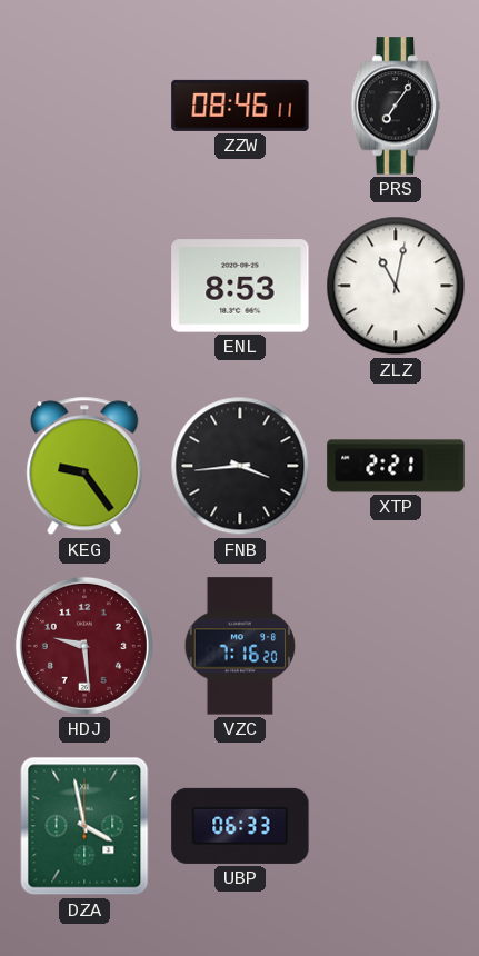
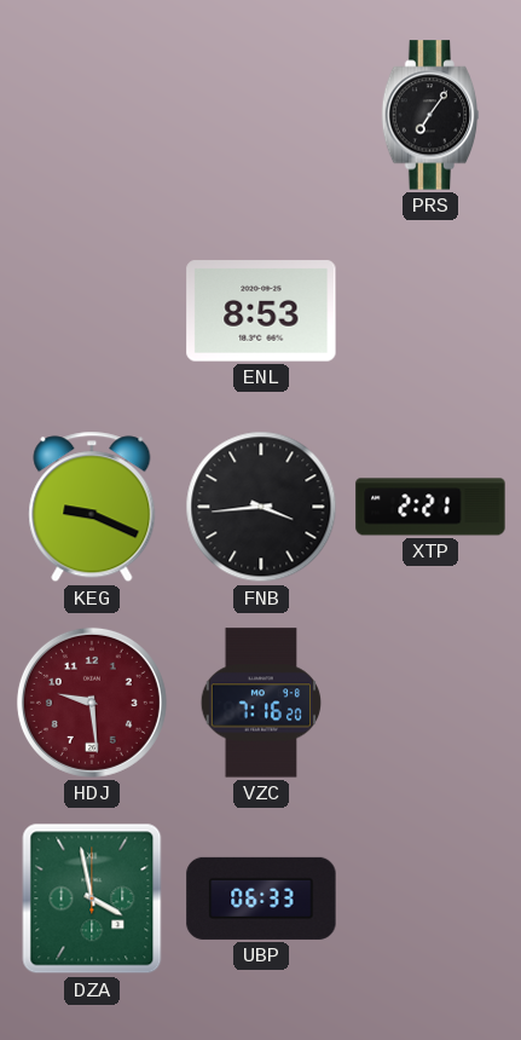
ZZW: 08:46 -> none (240, 106)
ZLZ: 11:02 -> none (396, 286)
KEG: 9:24 -> 9:19 (92, 507)
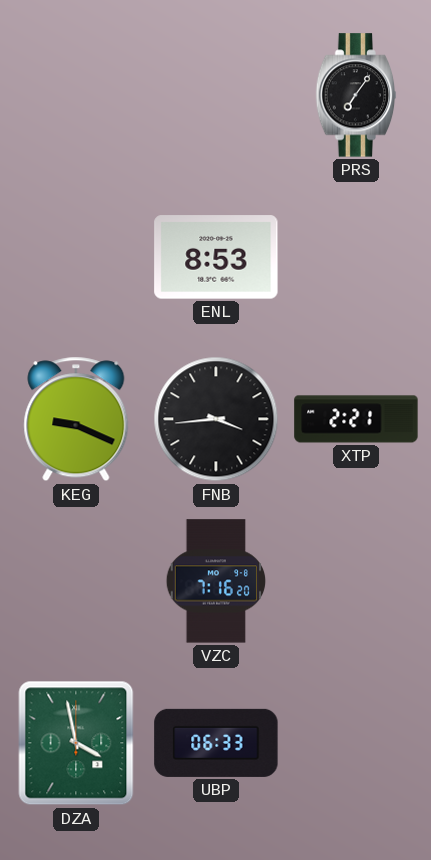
HDJ: 9:29 -> none (92, 703)
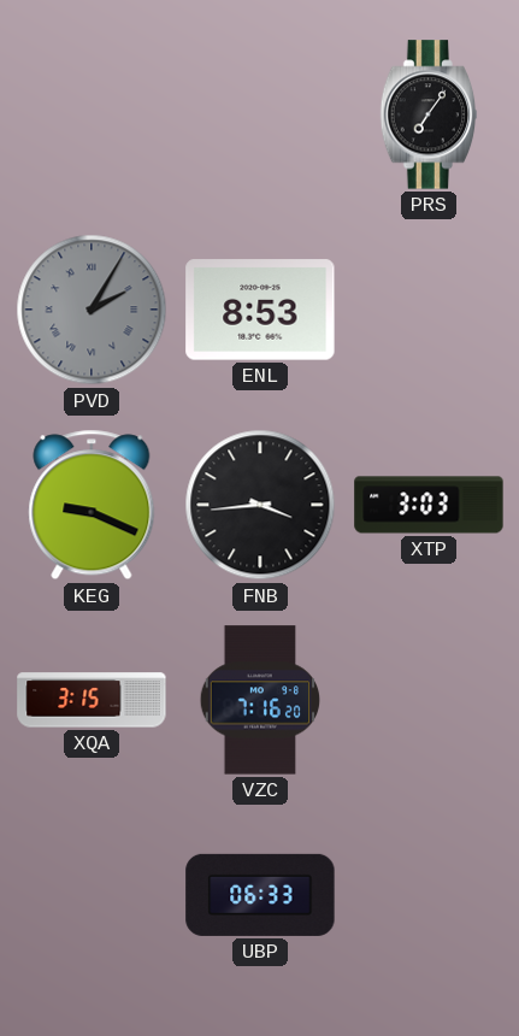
PVD: none -> 2:05 (92, 310)
XTP: 2:21 -> 3:03 (429, 505)
XQA: none -> 3:15 (92, 700)
DZA: 3:58 -> none (76, 743)
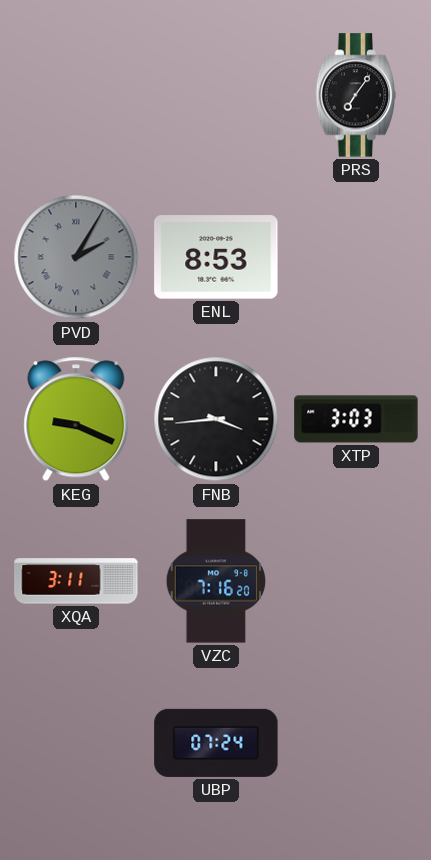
XQA: 3:15 -> 3:11 (76, 581)
UBP: 06:33 -> 07:24 (216, 743)
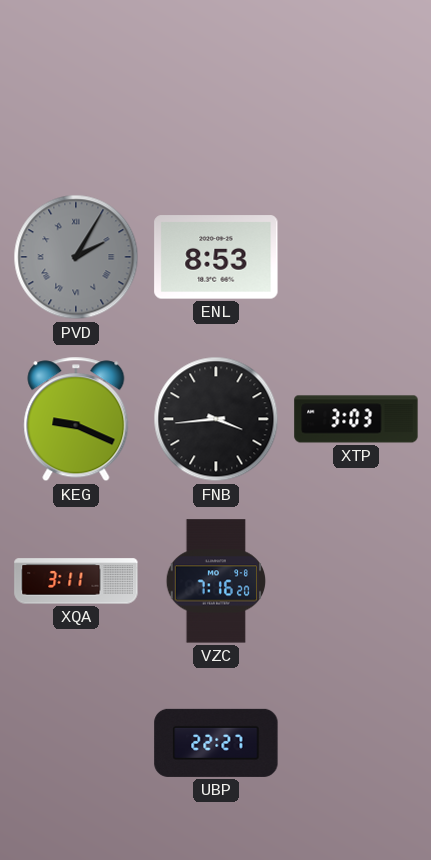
PRS: 7:06 -> none (356, 95)
UBP: 07:24 -> 22:27 (216, 743)
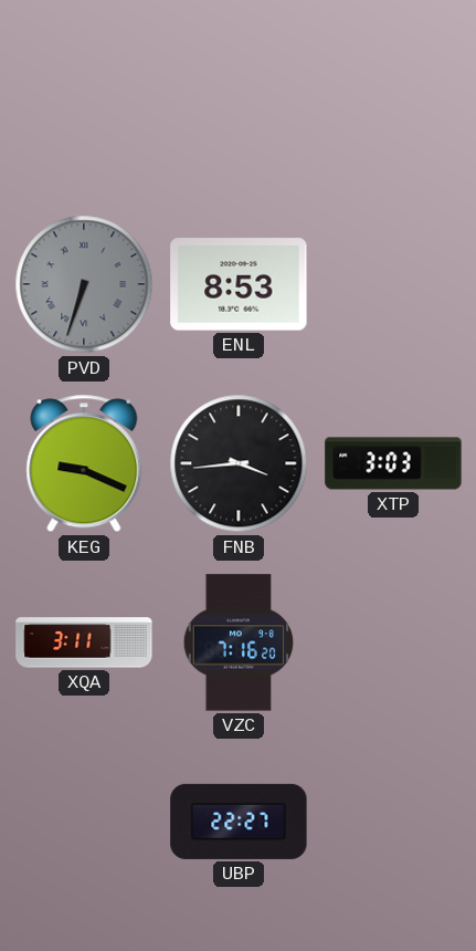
PVD: 2:05 -> 6:33 (84, 284)
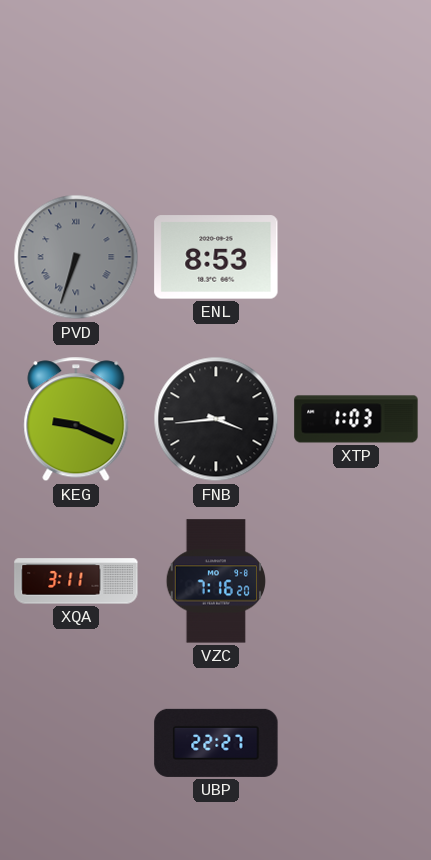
XTP: 3:03 -> 1:03 (356, 419)
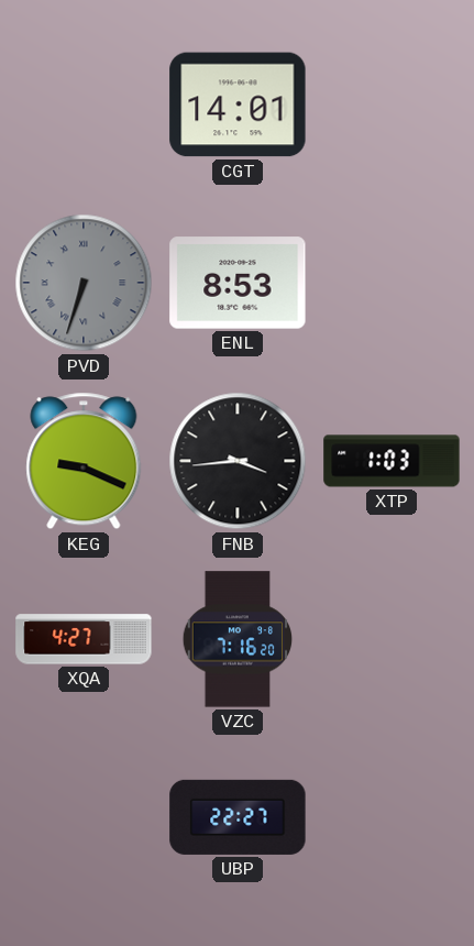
CGT: none -> 14:01 (238, 105)
XQA: 3:11 -> 4:27 (84, 639)
